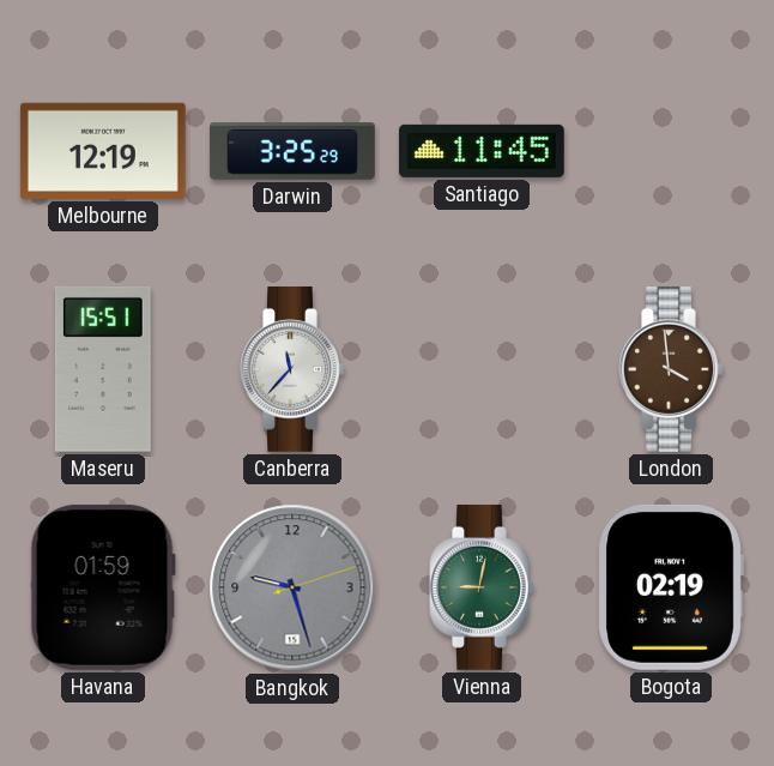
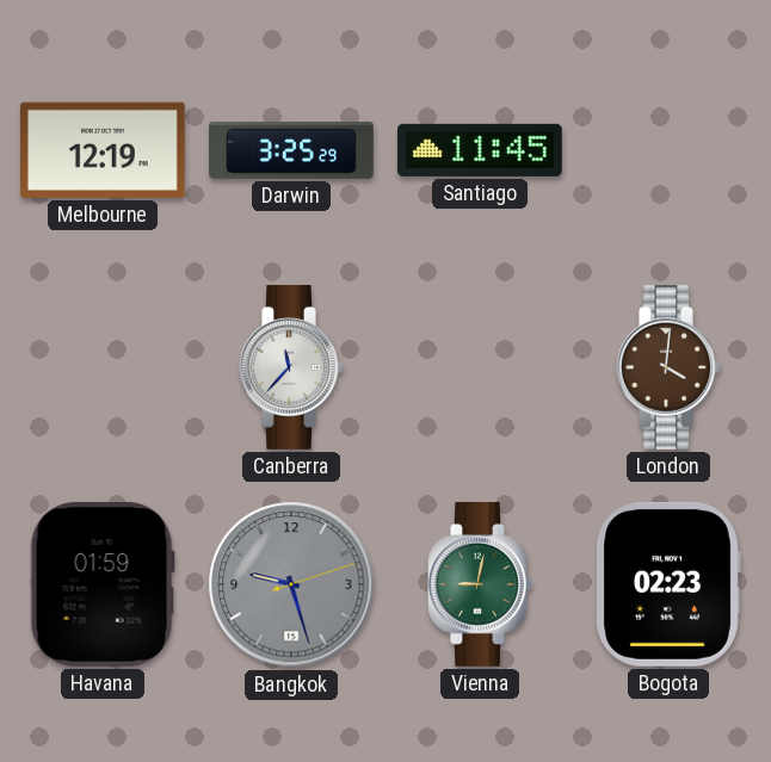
Maseru: 15:51 -> none (103, 369)
London: 3:59 -> 4:01 (668, 367)
Bogota: 02:19 -> 02:23 (668, 584)
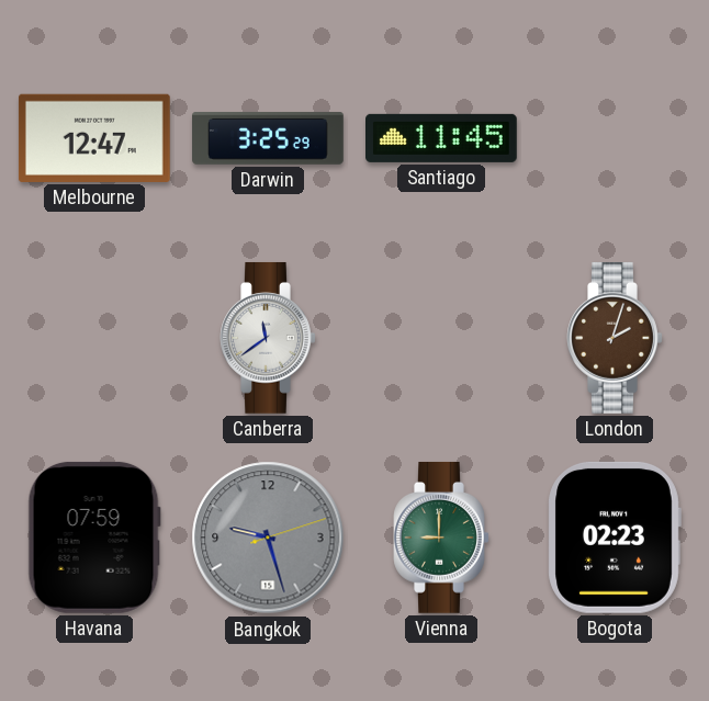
Melbourne: 12:19 -> 12:47 (94, 138)
Canberra: 11:37 -> 11:39 (268, 338)
London: 4:01 -> 2:03 (615, 338)
Havana: 01:59 -> 07:59 (94, 538)
Vienna: 9:02 -> 9:00 (441, 538)
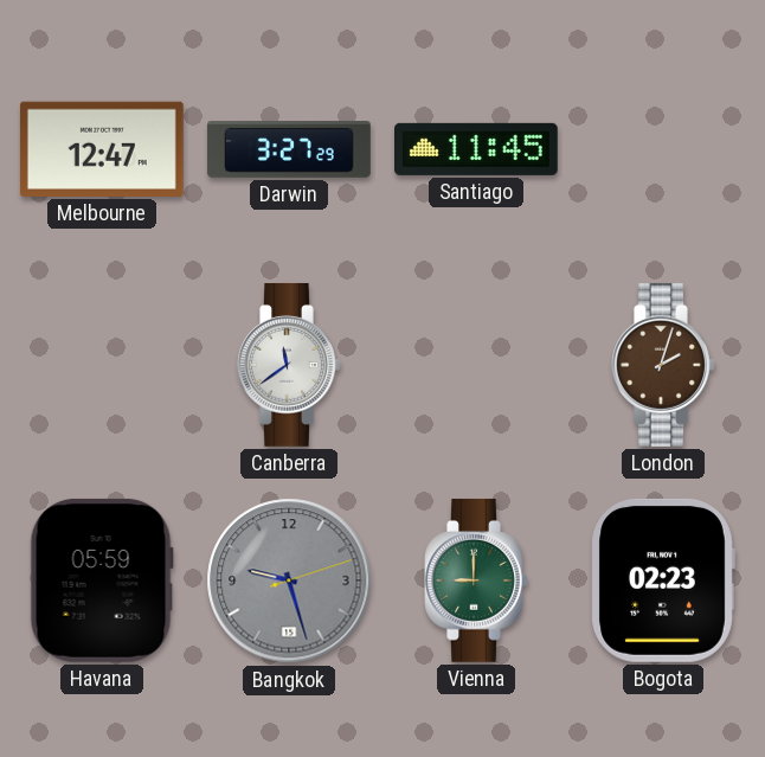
Darwin: 3:25 -> 3:27 (289, 149)
Havana: 07:59 -> 05:59 (102, 580)
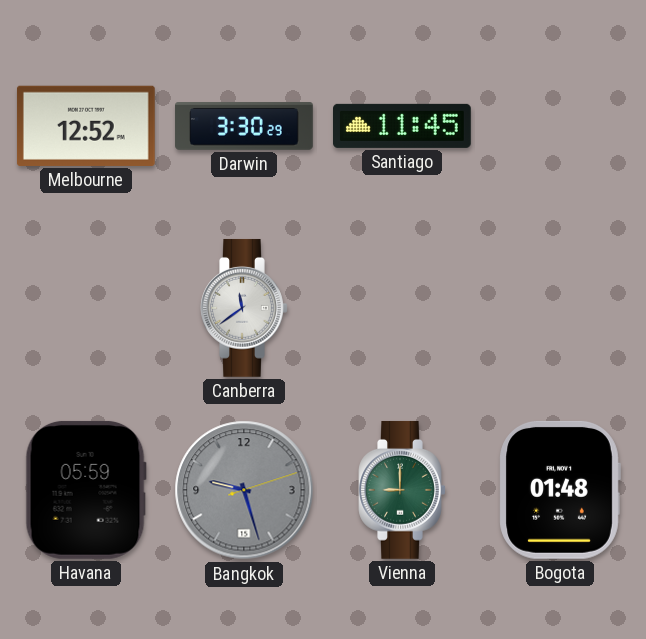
Melbourne: 12:47 -> 12:52 (86, 126)
Darwin: 3:27 -> 3:30 (244, 126)
London: 2:03 -> none (663, 365)
Bogota: 02:23 -> 01:48 (560, 490)
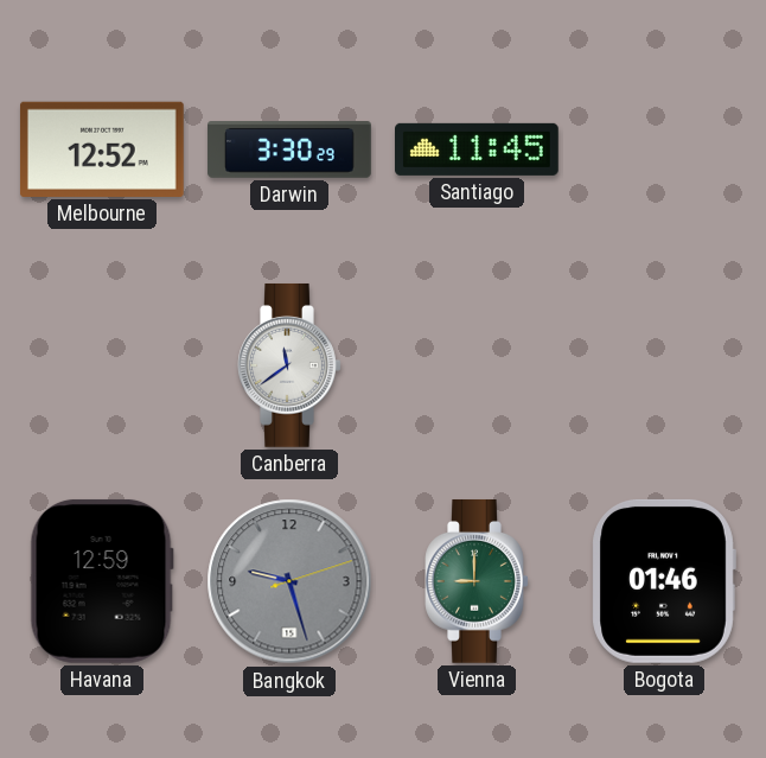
Havana: 05:59 -> 12:59 (102, 581)
Bogota: 01:48 -> 01:46 (664, 581)
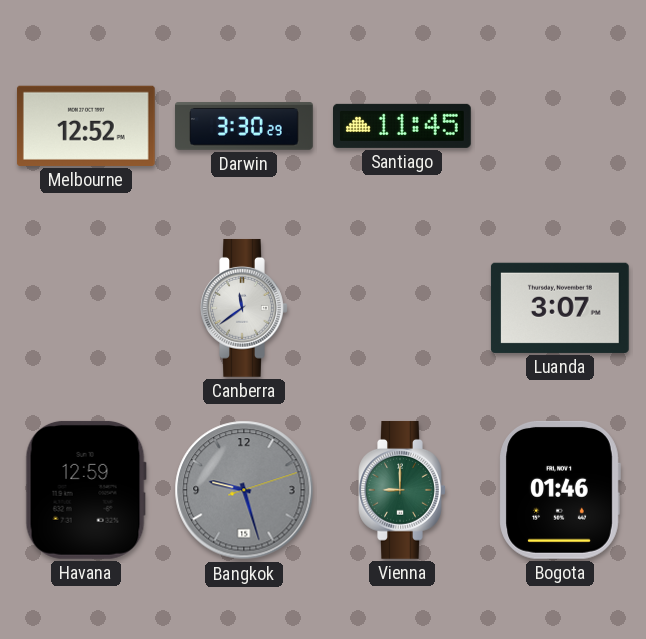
Luanda: none -> 3:07 (560, 308)
